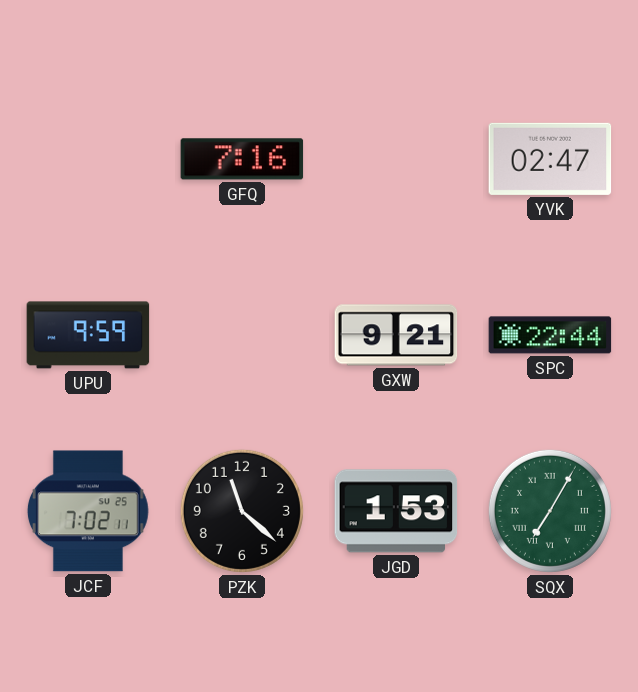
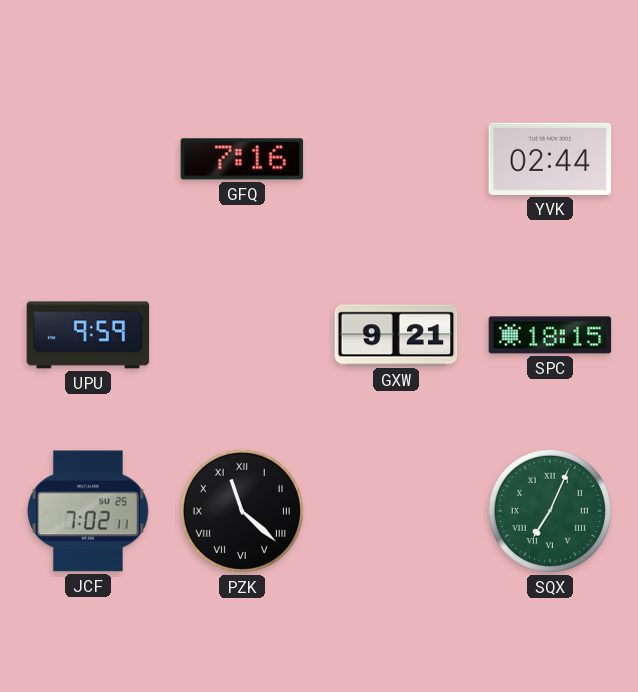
YVK: 02:47 -> 02:44 (550, 159)
SPC: 22:44 -> 18:15 (550, 335)
PZK numerals: Arabic -> Roman (242, 511)
JGD: 1:53 -> none (396, 511)
SQX: 7:05 -> 7:04 (550, 511)
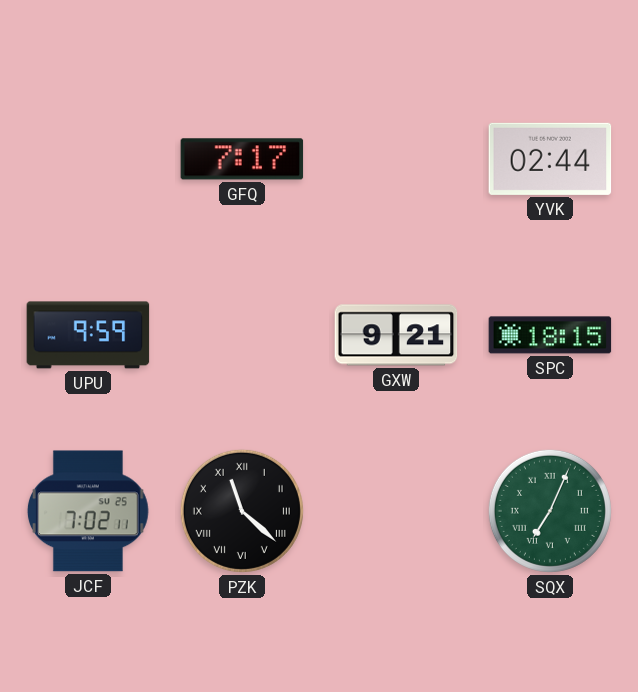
GFQ: 7:16 -> 7:17 (242, 159)
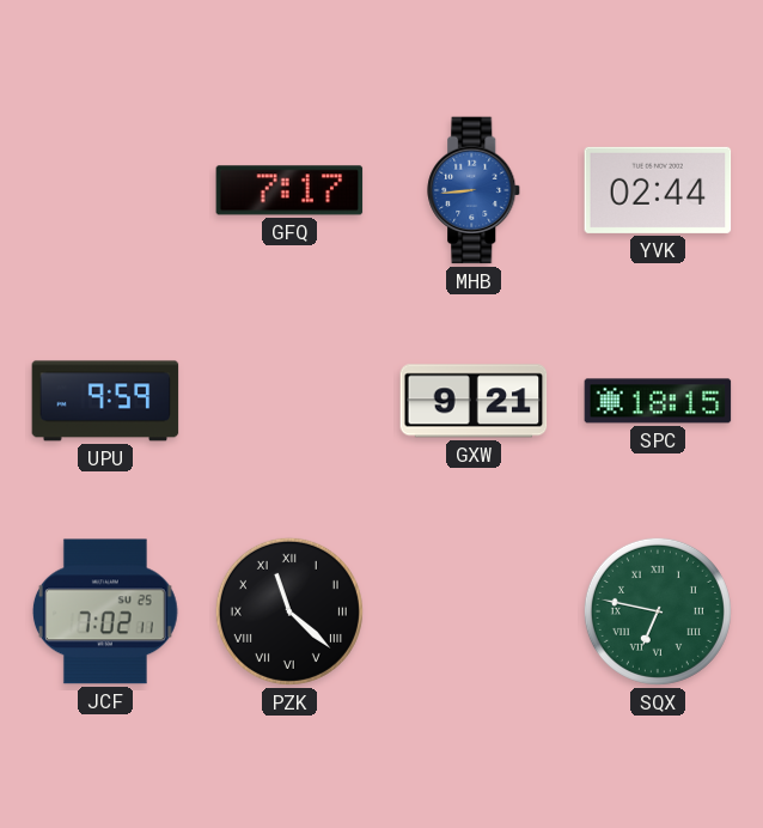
MHB: none -> 8:44 (475, 190)
SQX: 7:04 -> 6:47 (658, 611)
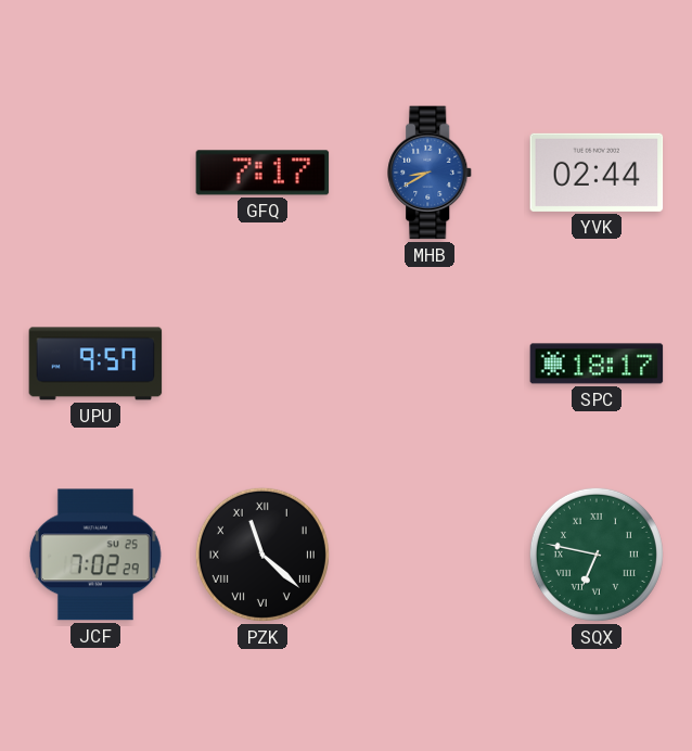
MHB: 8:44 -> 8:40 (431, 173)
UPU: 9:59 -> 9:57 (95, 364)
GXW: 9:21 -> none (474, 401)
SPC: 18:15 -> 18:17 (597, 364)
JCF: 7:02:11 -> 7:02:29 (95, 555)
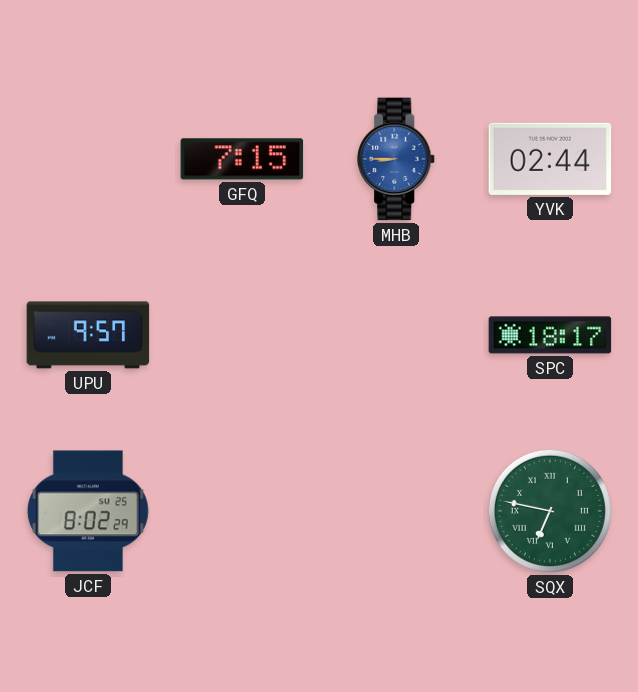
GFQ: 7:17 -> 7:15 (242, 159)
MHB: 8:40 -> 8:45 (397, 159)
JCF: 7:02 -> 8:02 (88, 511)
PZK: 11:22 -> none (262, 555)
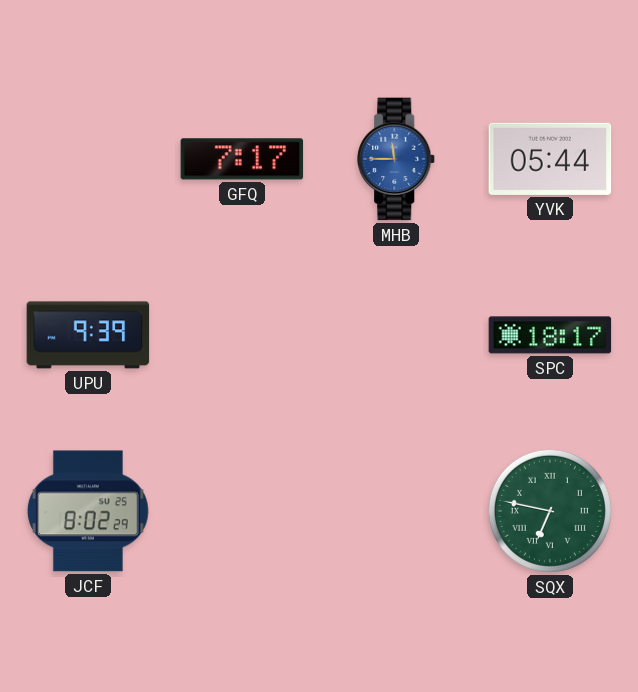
GFQ: 7:15 -> 7:17 (242, 159)
MHB: 8:45 -> 11:45 (397, 159)
YVK: 02:44 -> 05:44 (550, 159)
UPU: 9:57 -> 9:39 (88, 335)
